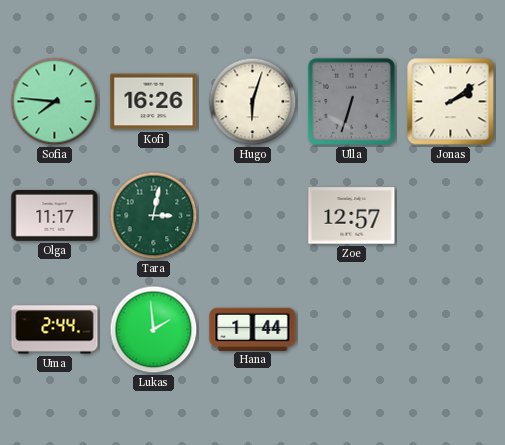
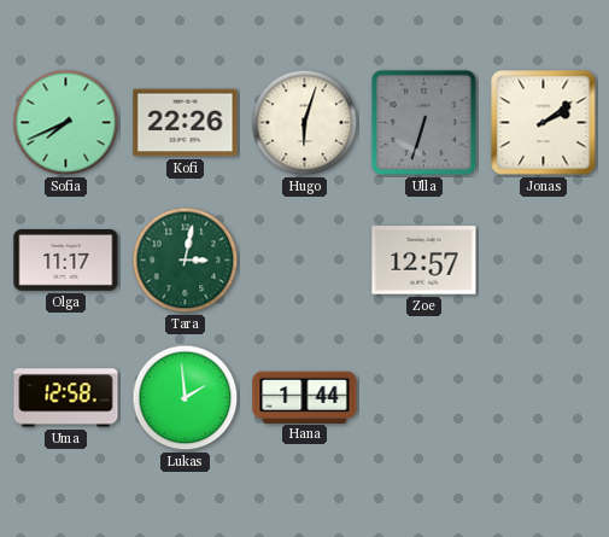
Sofia: 7:46 -> 7:41 (66, 123)
Kofi: 16:26 -> 22:26 (186, 123)
Uma: 2:44 -> 12:58 (66, 398)
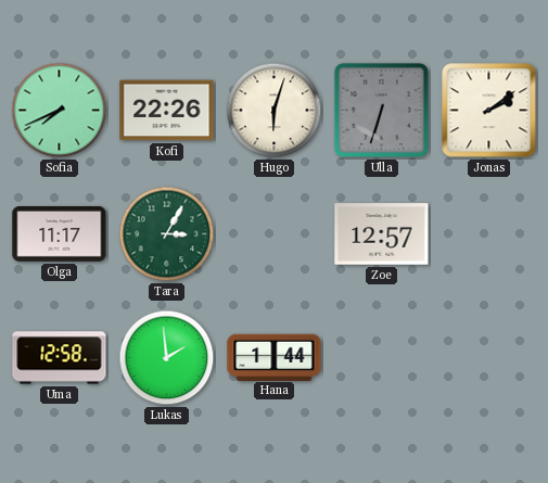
Tara: 3:02 -> 3:05 (167, 234)
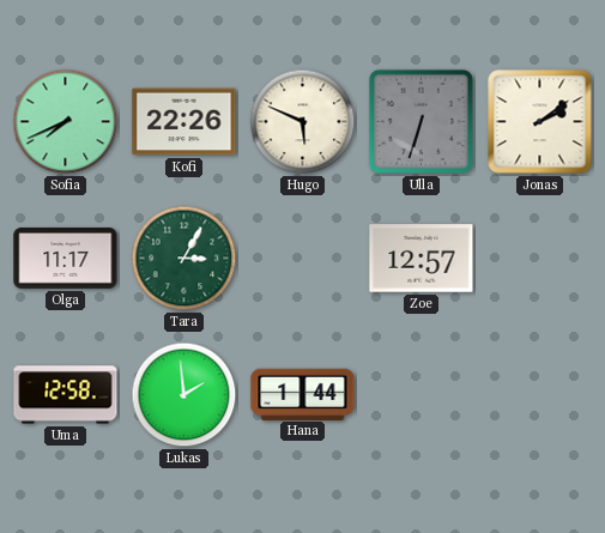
Hugo: 6:03 -> 5:49 (303, 122)
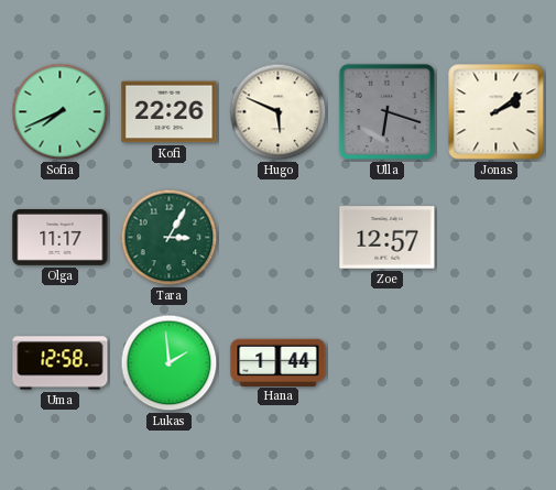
Ulla: 6:33 -> 6:18 (386, 111)
